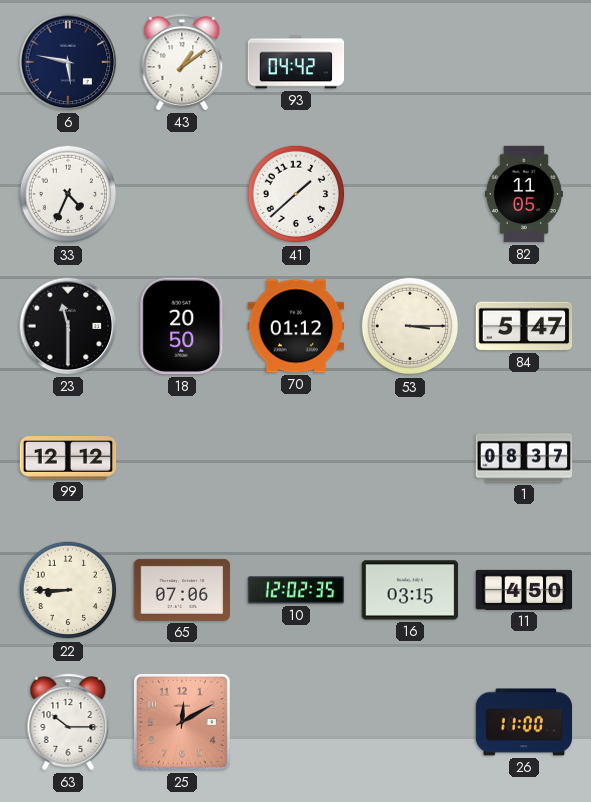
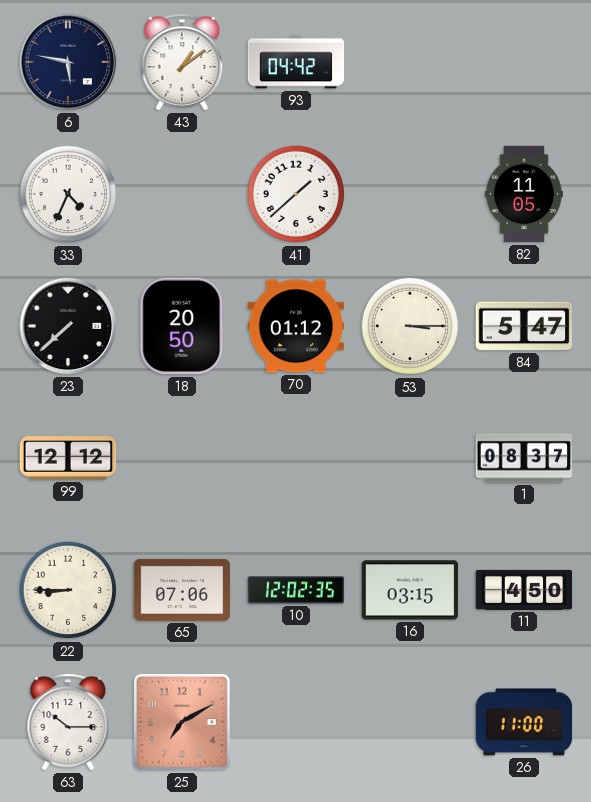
23: 11:30 -> 7:38 (68, 326)
25: 12:10 -> 7:10 (182, 722)
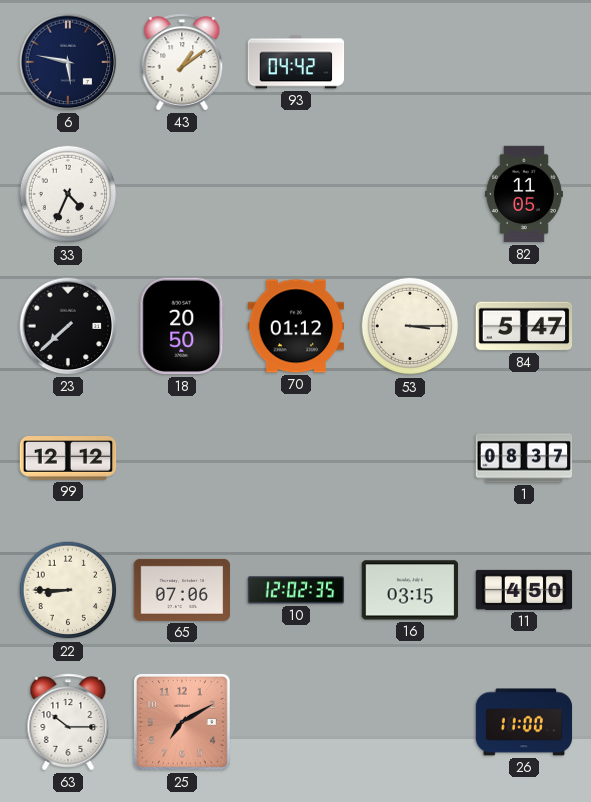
41: 1:38 -> none (296, 194)
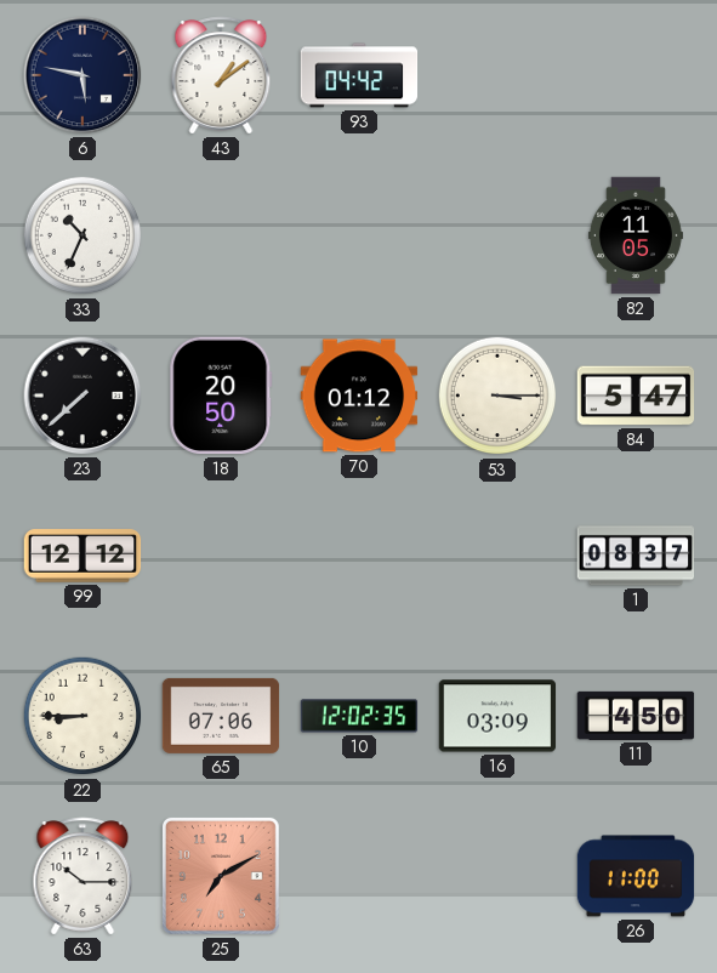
33: 4:34 -> 10:34 (82, 235)
16: 03:15 -> 03:09 (497, 716)
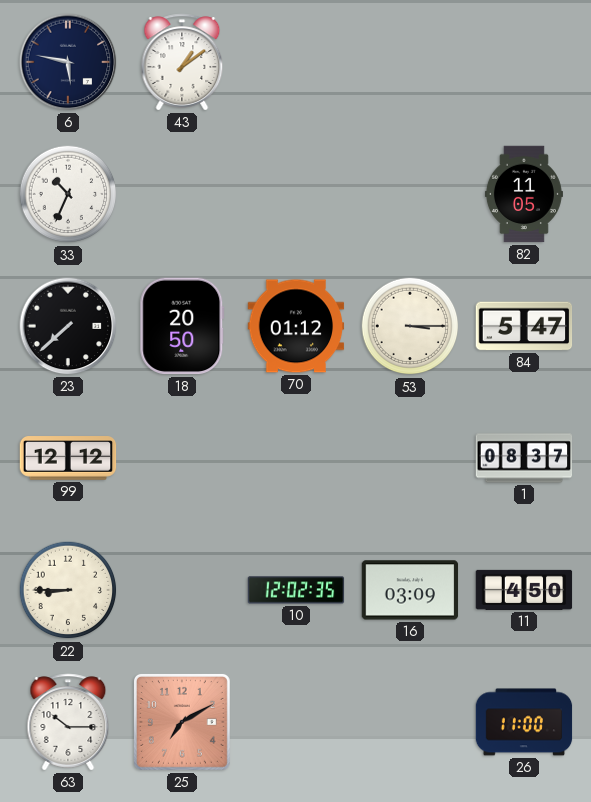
93: 04:42 -> none (359, 75)
65: 07:06 -> none (221, 716)
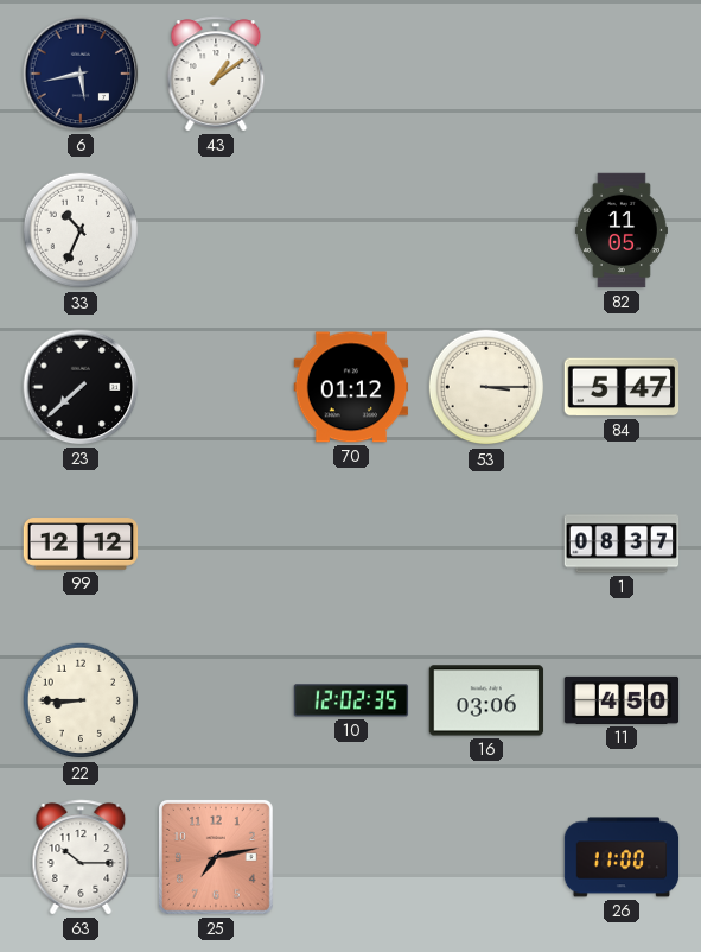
6: 5:47 -> 5:43 (81, 74)
18: 20:50 -> none (182, 326)
16: 03:09 -> 03:06 (486, 700)
25: 7:10 -> 7:13 (216, 857)
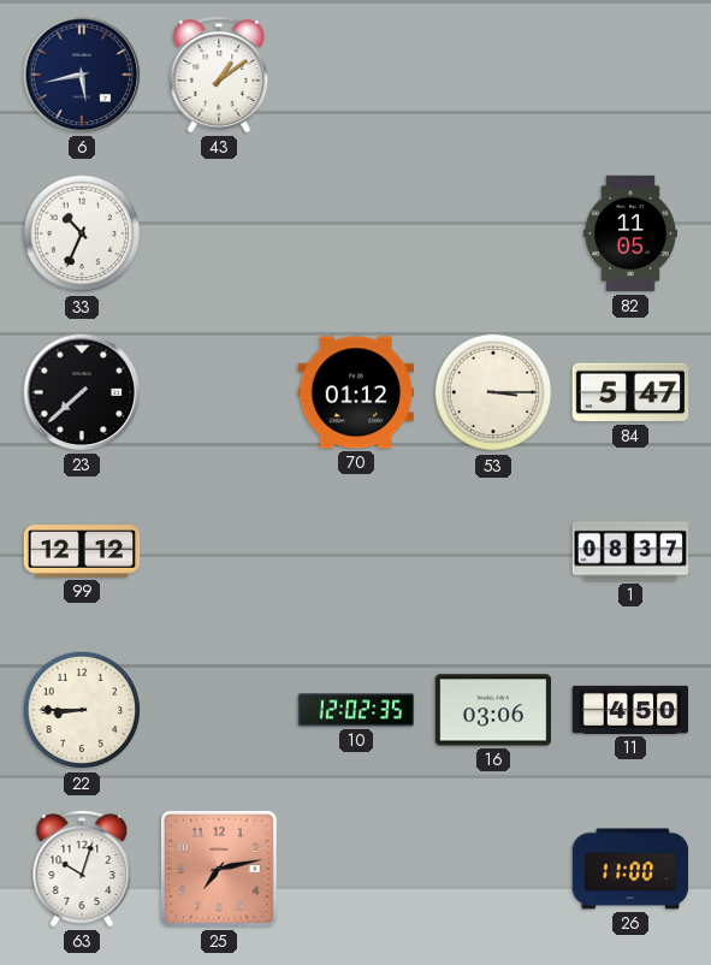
63: 10:15 -> 10:03 (82, 869)
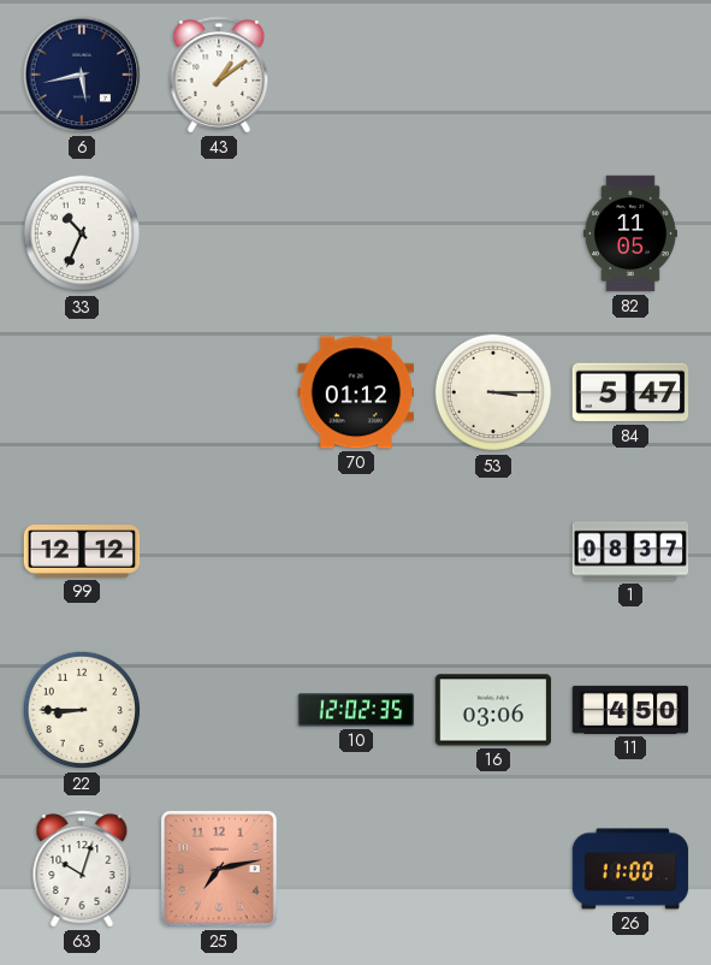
23: 7:38 -> none (82, 392)
